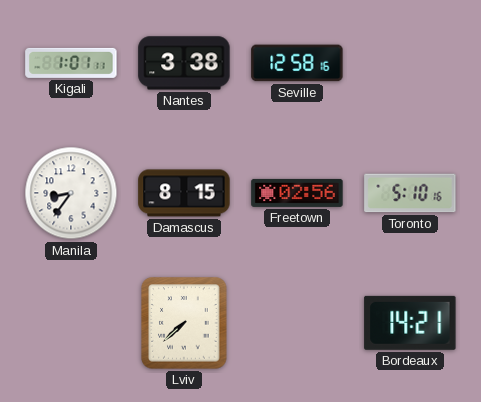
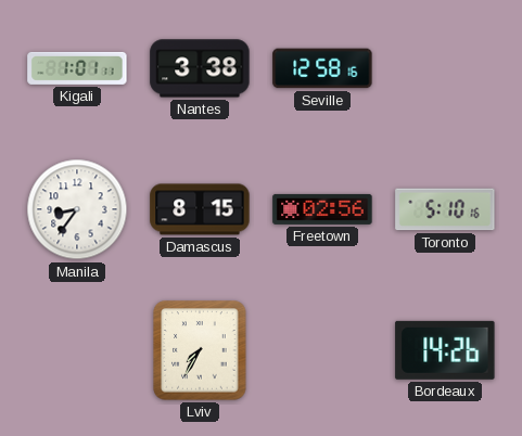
Lviv: 7:38 -> 7:35 (200, 350)
Bordeaux: 14:21 -> 14:26 (445, 350)
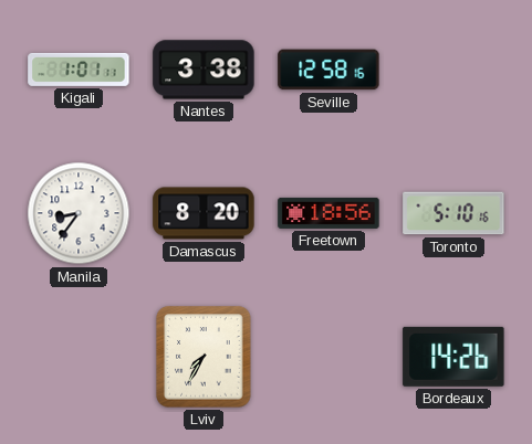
Damascus: 8:15 -> 8:20 (204, 213)
Freetown: 02:56 -> 18:56 (328, 213)
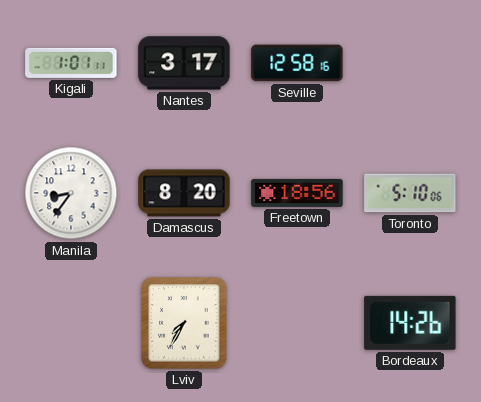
Nantes: 3:38 -> 3:17 (184, 63)
Toronto: 5:10:16 -> 5:10:06 (410, 193)
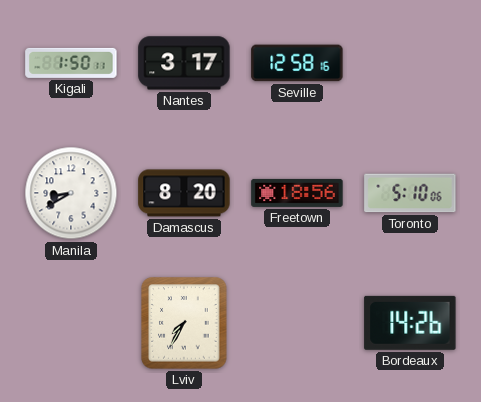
Kigali: 1:01 -> 1:50 (71, 63)
Manila: 8:36 -> 8:40 (71, 193)
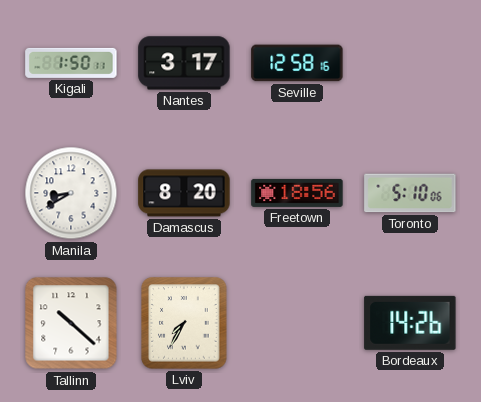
Tallinn: none -> 10:22 (71, 323)
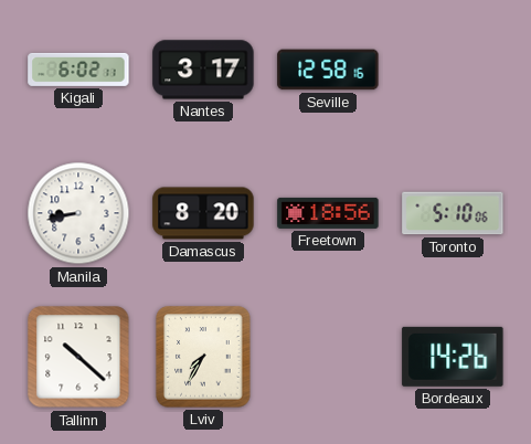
Kigali: 1:50 -> 6:02 (78, 70)
Manila: 8:40 -> 8:43 (78, 213)
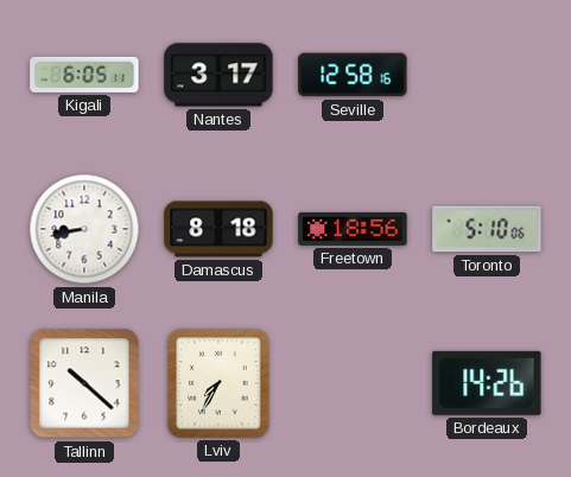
Kigali: 6:02 -> 6:05 (84, 75)
Damascus: 8:20 -> 8:18 (218, 229)
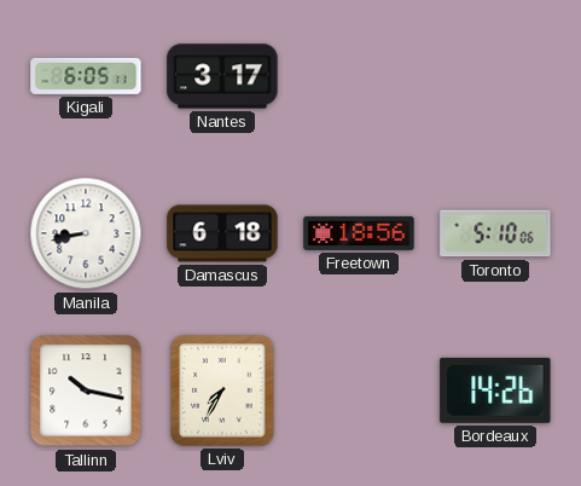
Seville: 12:58 -> none (353, 75)
Damascus: 8:18 -> 6:18 (222, 233)
Tallinn: 10:22 -> 10:17 (86, 390)
